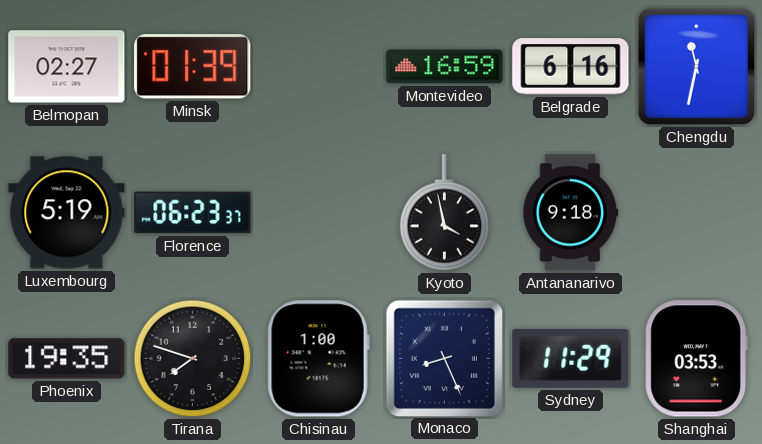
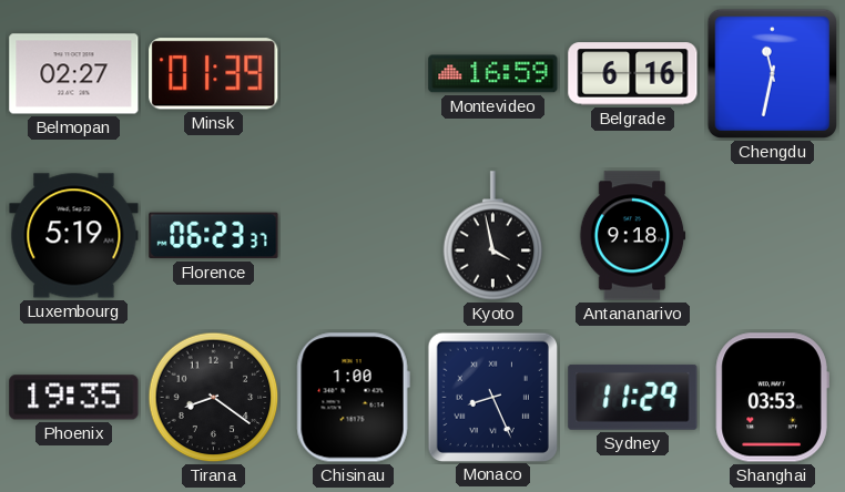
Tirana: 7:48 -> 8:21 (214, 398)
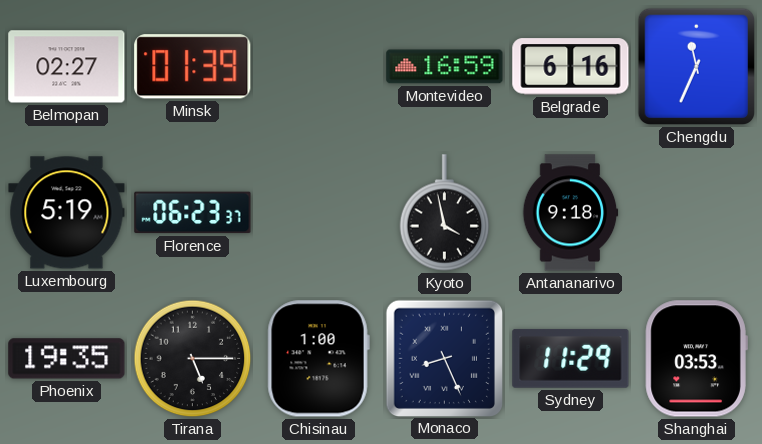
Chengdu: 11:32 -> 11:34 (697, 67)
Tirana: 8:21 -> 5:15 (193, 359)
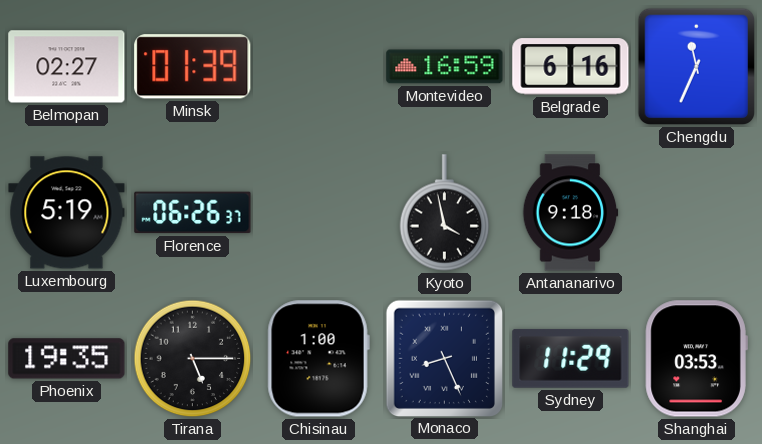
Florence: 06:23 -> 06:26 (193, 213)
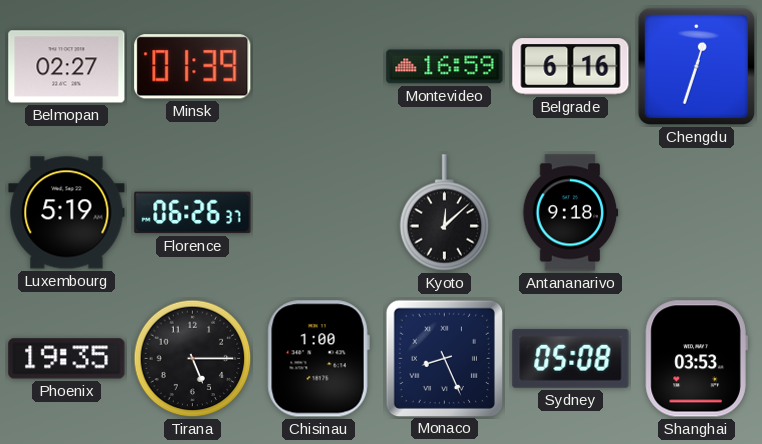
Chengdu: 11:34 -> 12:33 (697, 67)
Kyoto: 3:58 -> 12:08 (445, 213)
Sydney: 11:29 -> 05:08 (571, 358)
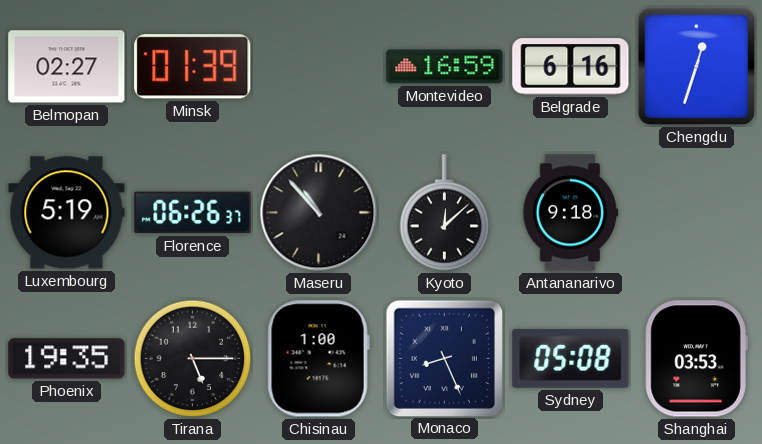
Maseru: none -> 10:53 (319, 213)
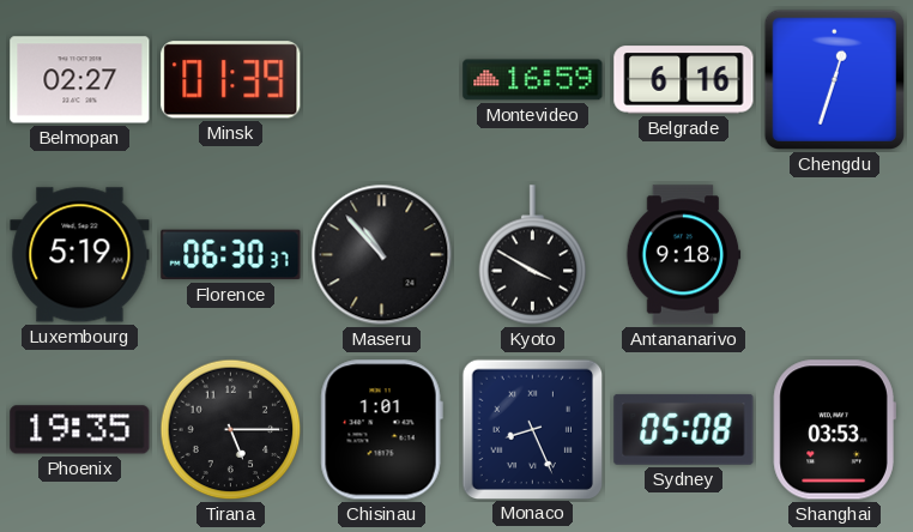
Florence: 06:26 -> 06:30 (231, 255)
Kyoto: 12:08 -> 3:50 (533, 255)
Chisinau: 1:00 -> 1:01 (381, 430)
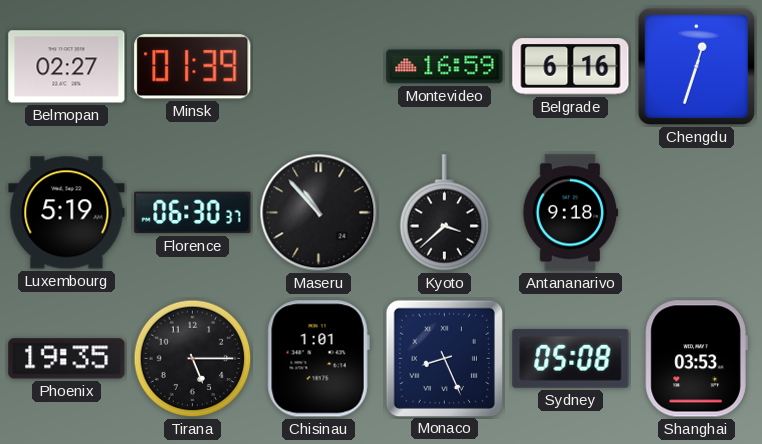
Kyoto: 3:50 -> 3:38 (445, 213)
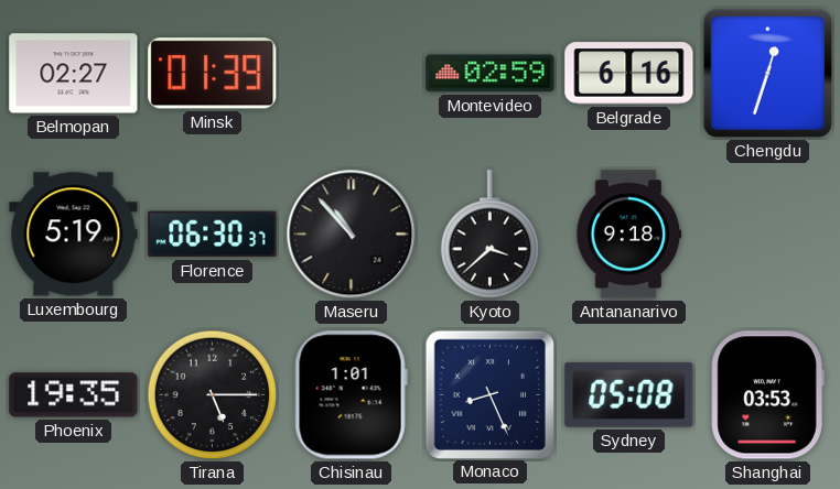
Montevideo: 16:59 -> 02:59 (491, 74)
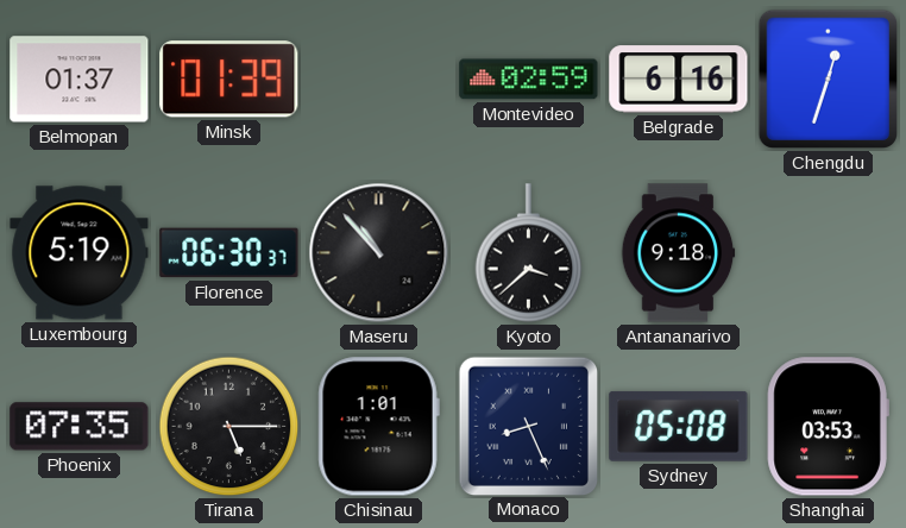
Belmopan: 02:27 -> 01:37 (80, 80)
Phoenix: 19:35 -> 07:35 (80, 427)
